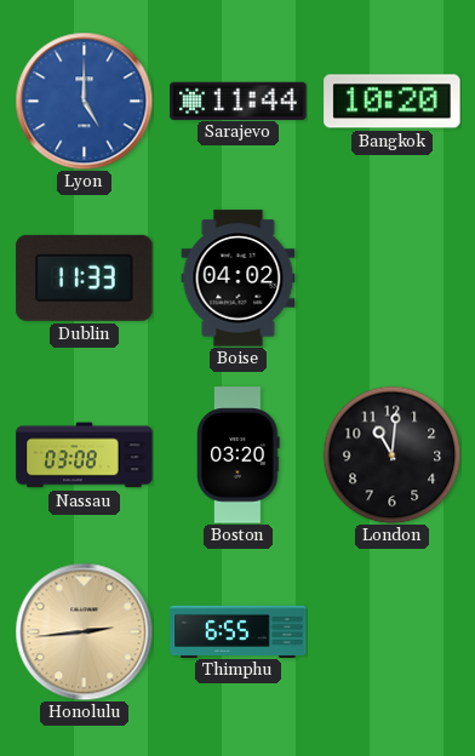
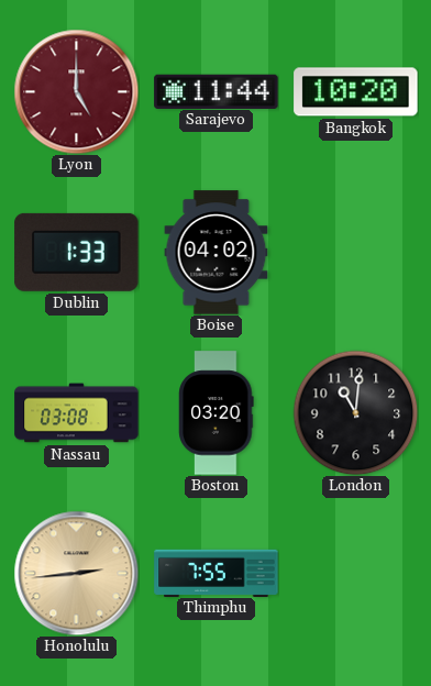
Lyon dial: blue -> burgundy (76, 91)
Dublin: 11:33 -> 1:33 (77, 252)
Thimphu: 6:55 -> 7:55 (217, 573)
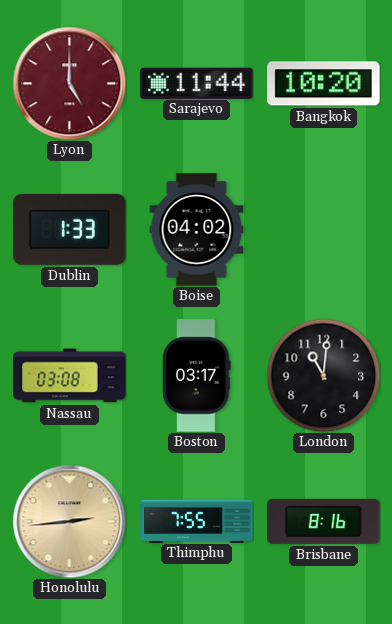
Boston: 03:20 -> 03:17 (197, 376)
Brisbane: none -> 8:16 (324, 521)
